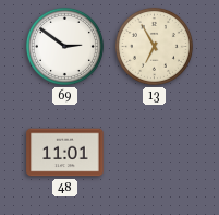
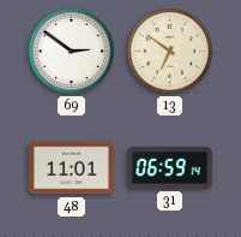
13: 6:55 -> 6:51 (169, 51)
31: none -> 06:59 (170, 168)
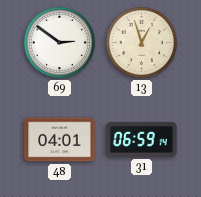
13: 6:51 -> 12:57 (141, 42)
48: 11:01 -> 04:01 (60, 140)
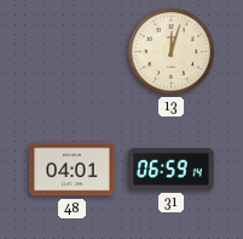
69: 2:51 -> none (59, 42)
13: 12:57 -> 12:03 (170, 51)
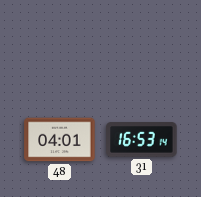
13: 12:03 -> none (170, 51)
31: 06:59 -> 16:53 (142, 140)
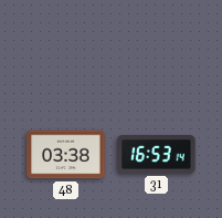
48: 04:01 -> 03:38 (66, 155)
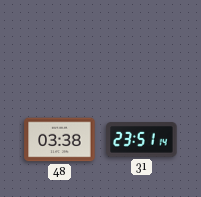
31: 16:53 -> 23:51 (142, 140)
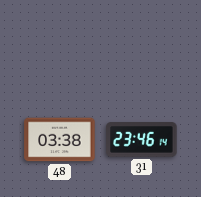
31: 23:51 -> 23:46 (142, 140)
